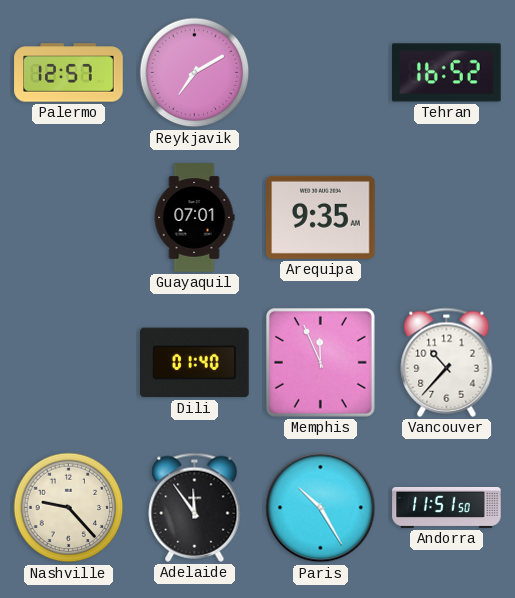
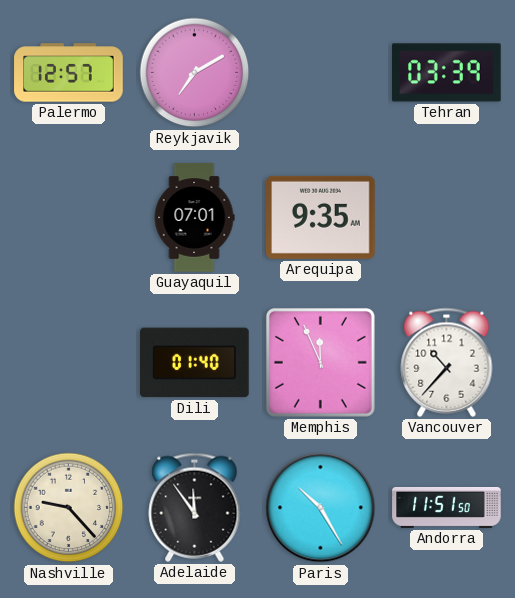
Tehran: 16:52 -> 03:39 (447, 73)
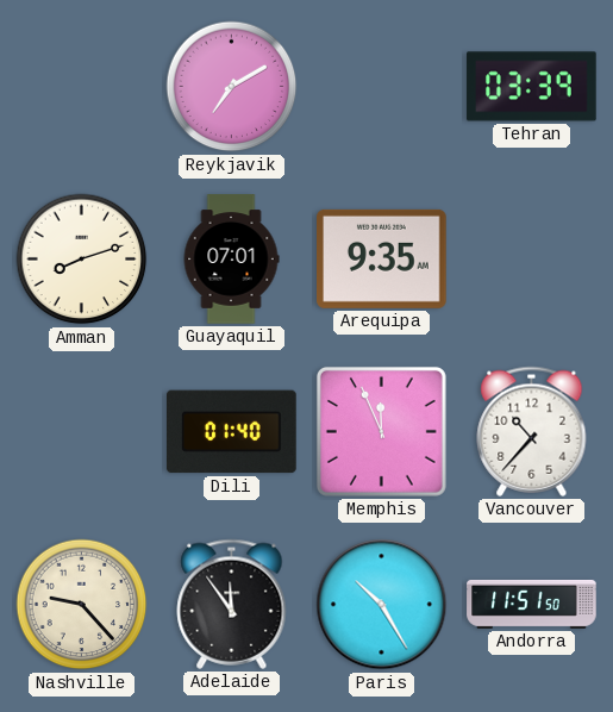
Palermo: 12:57 -> none (69, 73)
Amman: none -> 8:12 (82, 260)
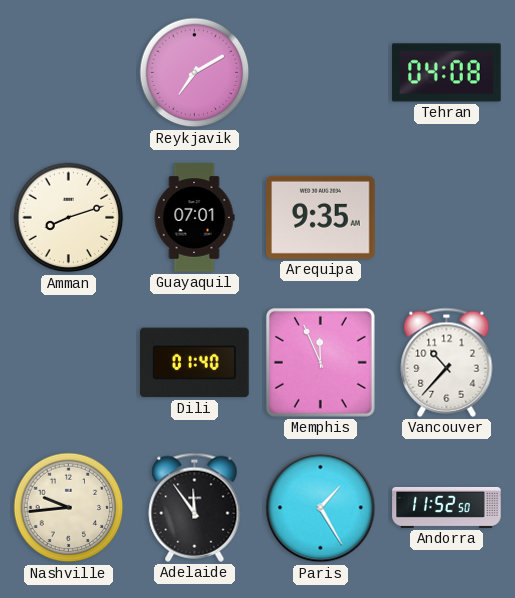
Tehran: 03:39 -> 04:08 (447, 73)
Nashville: 9:23 -> 9:44 (69, 508)
Paris: 10:25 -> 1:25 (321, 508)
Andorra: 11:51 -> 11:52 (447, 507)
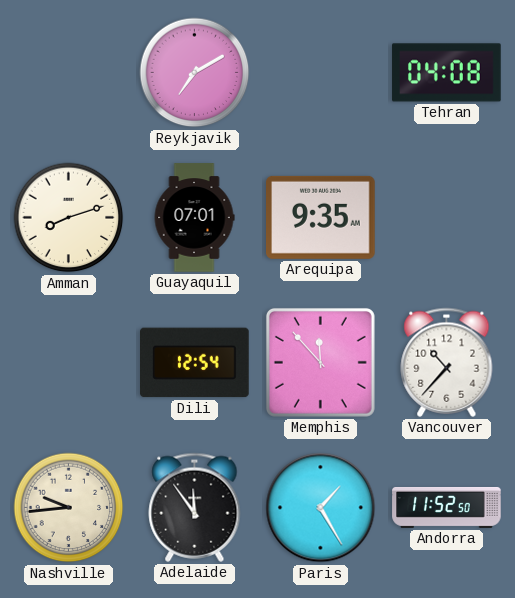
Dili: 01:40 -> 12:54 (195, 363)
Memphis: 11:56 -> 11:53 (320, 362)
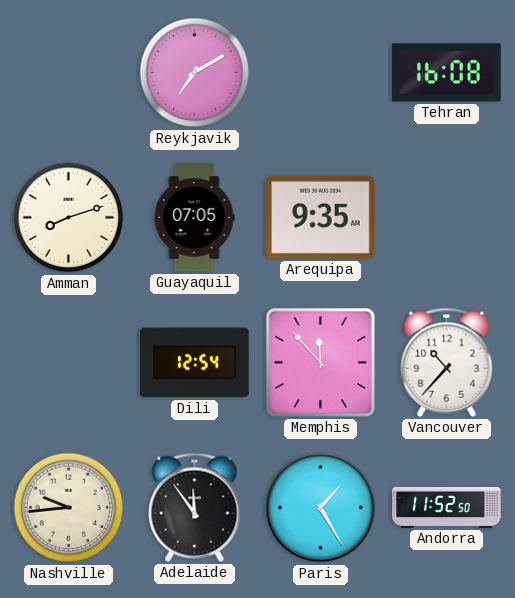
Tehran: 04:08 -> 16:08 (447, 73)
Guayaquil: 07:01 -> 07:05 (194, 218)
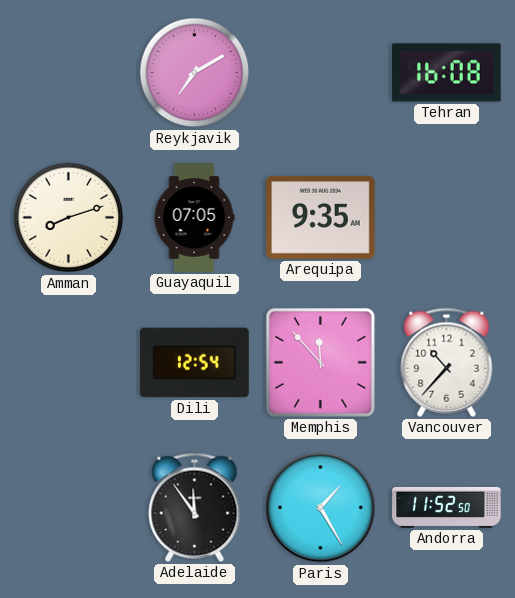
Nashville: 9:44 -> none (69, 508)
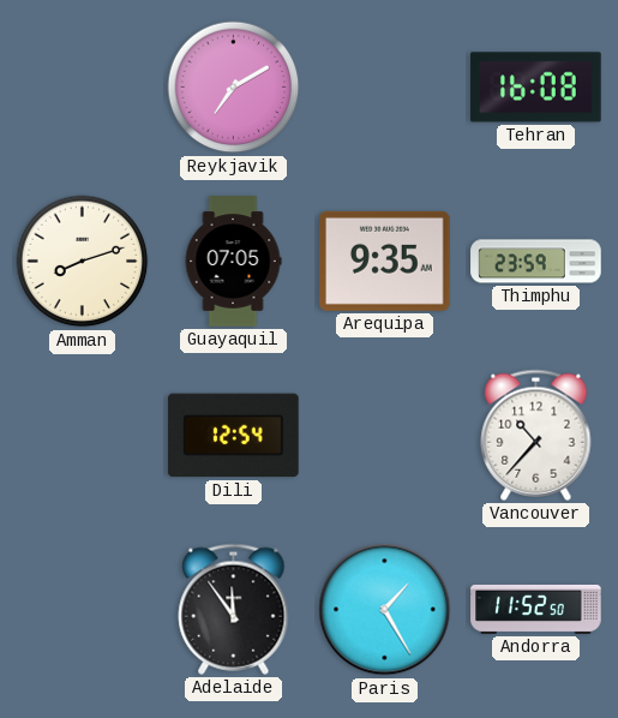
Thimphu: none -> 23:59 (536, 262)
Memphis: 11:53 -> none (320, 362)
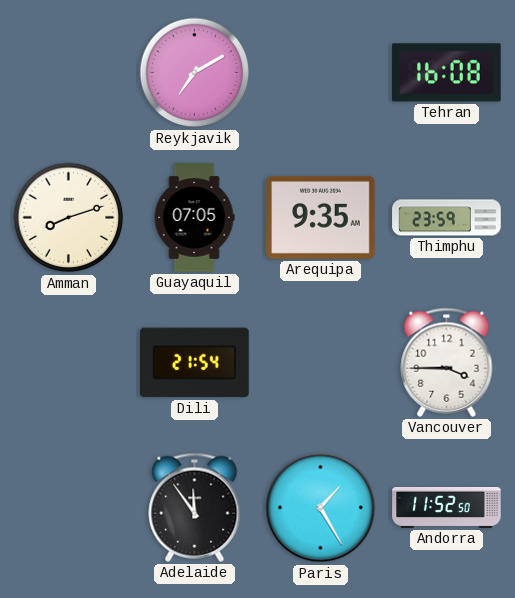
Dili: 12:54 -> 21:54 (195, 363)
Vancouver: 10:37 -> 3:45 (447, 362)
